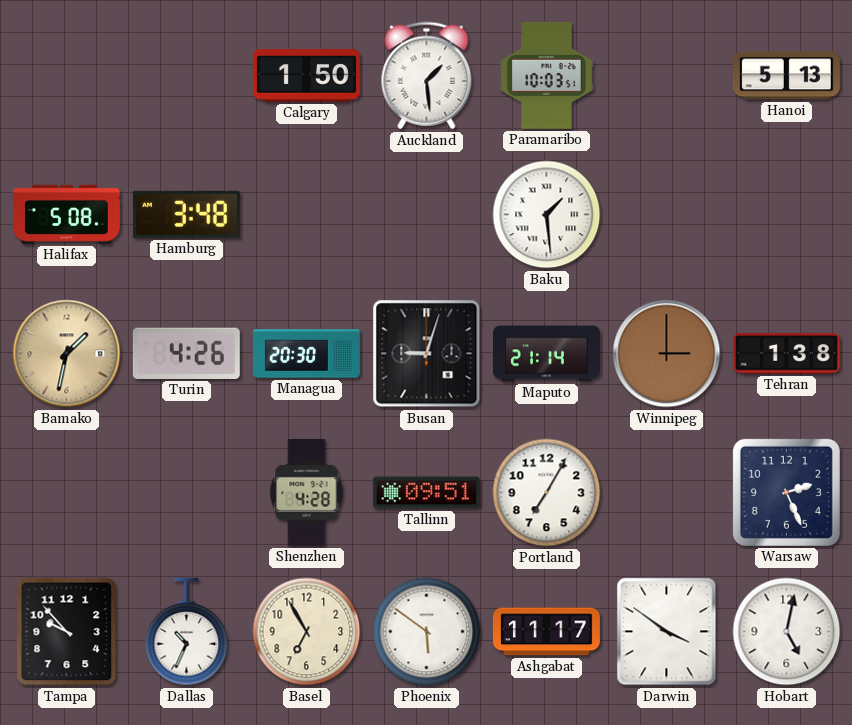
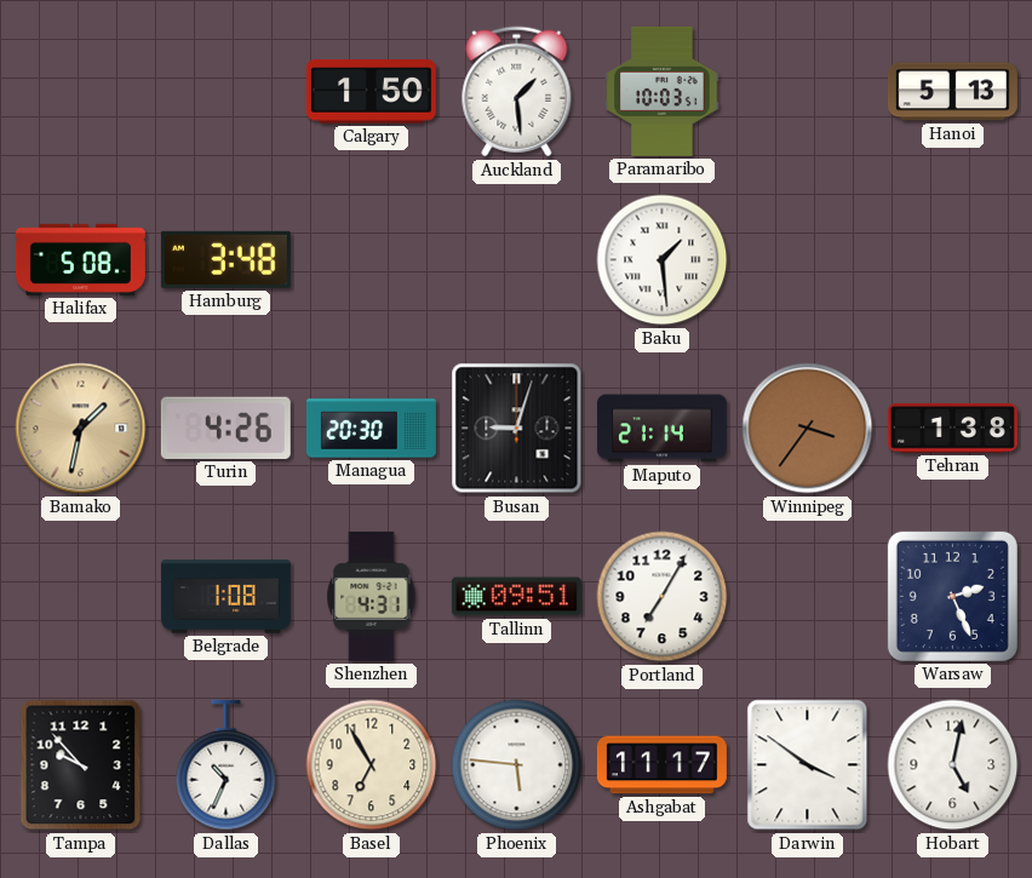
Winnipeg: 3:00 -> 3:36 (808, 429)
Belgrade: none -> 1:08 (225, 597)
Shenzhen: 4:28 -> 4:31 (372, 596)
Phoenix: 5:51 -> 5:46 (517, 765)
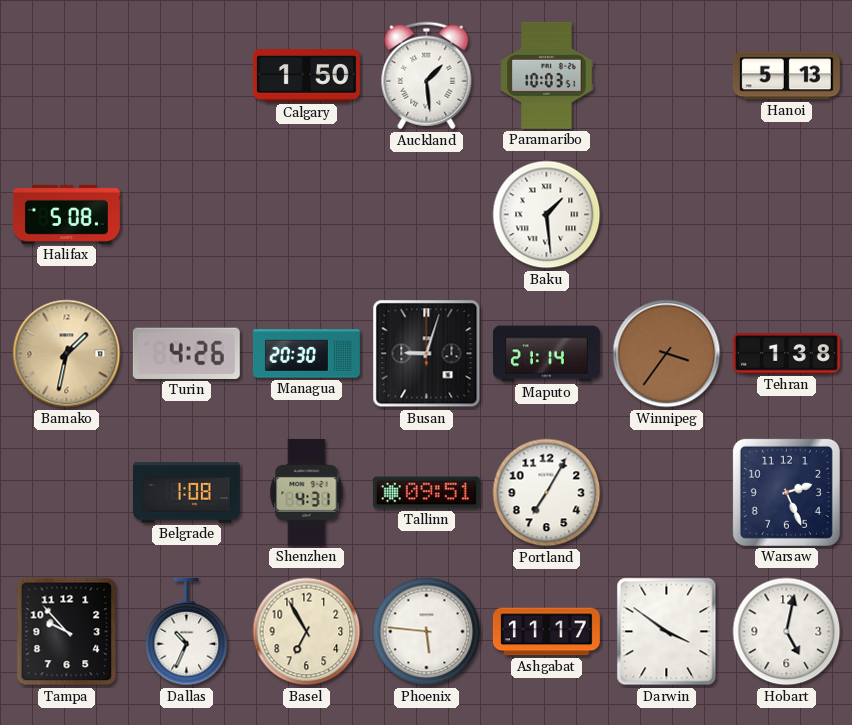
Hamburg: 3:48 -> none (225, 259)
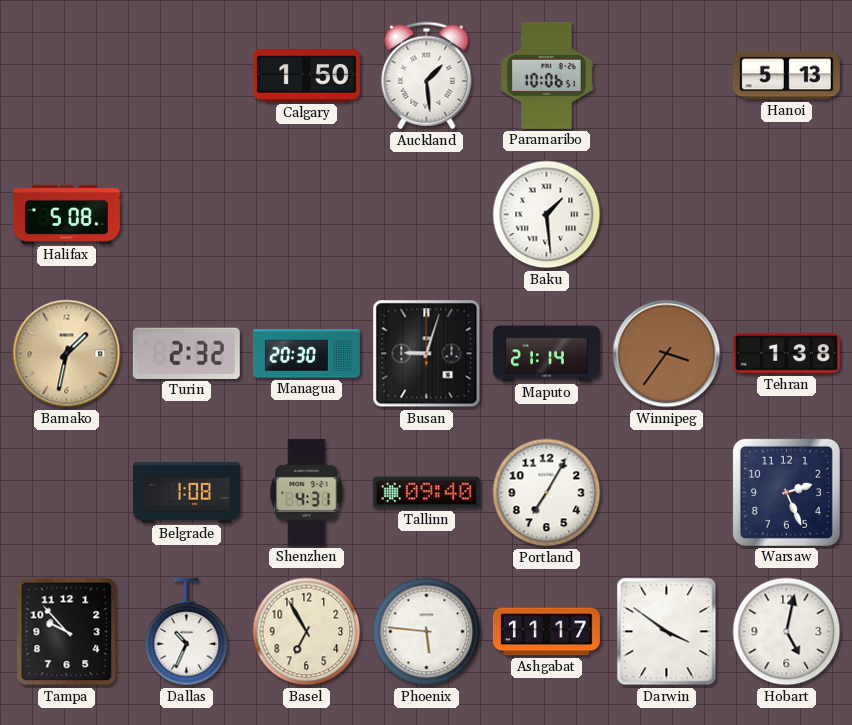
Paramaribo: 10:03 -> 10:06 (547, 75)
Turin: 4:26 -> 2:32 (186, 353)
Tallinn: 09:51 -> 09:40 (426, 493)
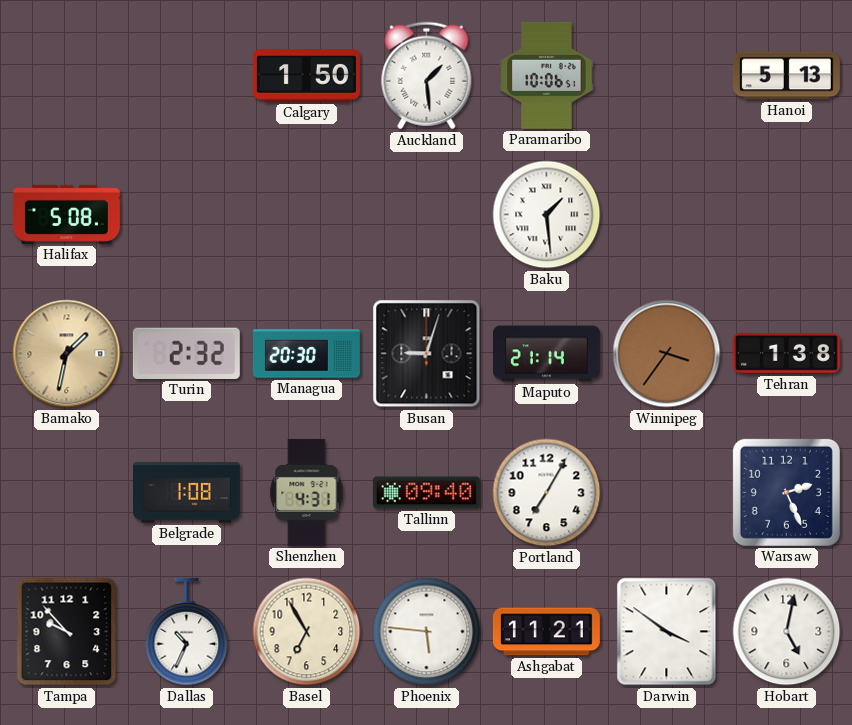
Ashgabat: 11:17 -> 11:21 (546, 632)
